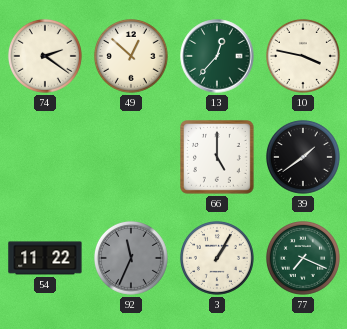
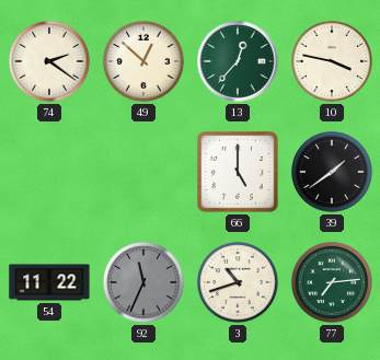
3: 1:05 -> 10:42 (238, 282)
77: 7:19 -> 7:14 (332, 282)
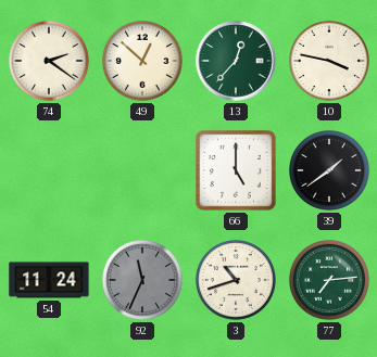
54: 11:22 -> 11:24 (49, 280)
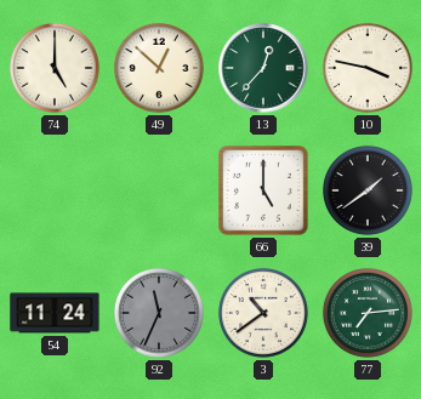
74: 2:21 -> 5:00 (55, 68)
3: 10:42 -> 10:39 (263, 313)
